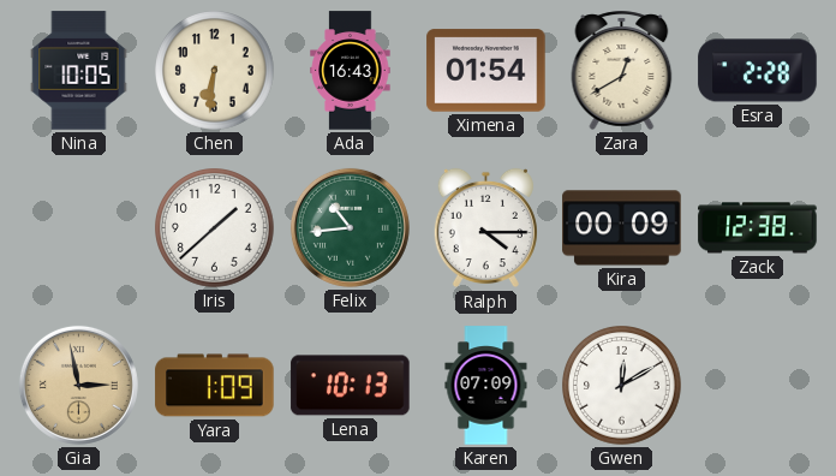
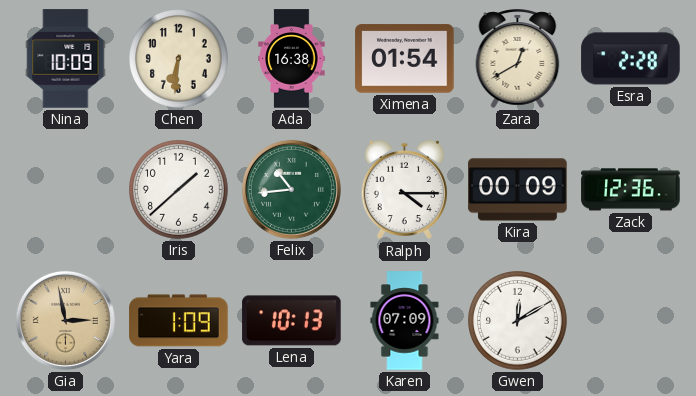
Nina: 10:05 -> 10:09 (66, 59)
Ada: 16:43 -> 16:38 (292, 59)
Zack: 12:38 -> 12:36 (631, 190)
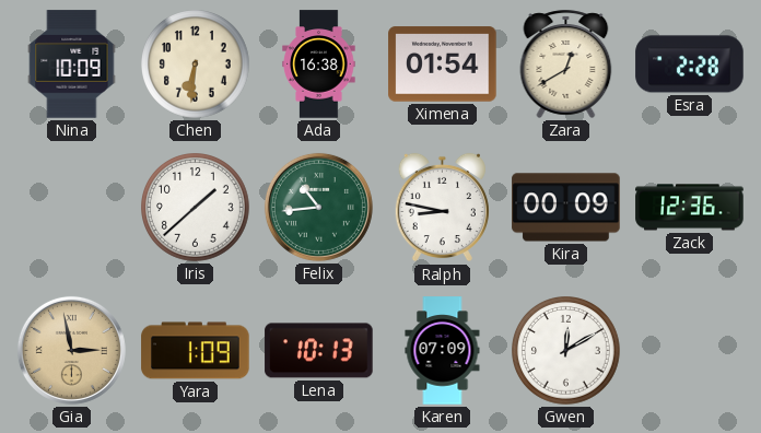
Ralph: 4:15 -> 8:47 (442, 208)
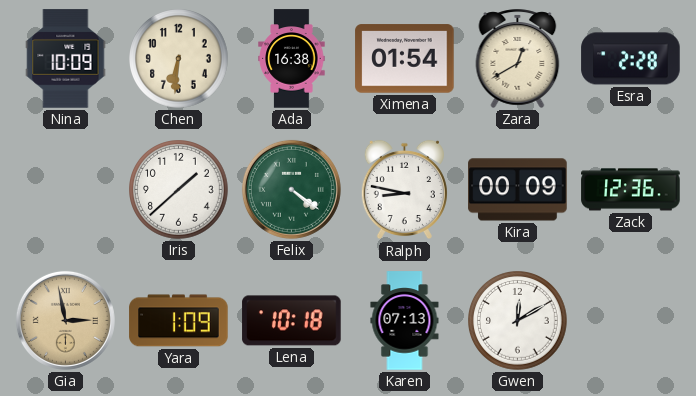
Felix: 10:44 -> 4:21 (291, 189)
Lena: 10:13 -> 10:18 (292, 321)
Karen: 07:09 -> 07:13 (405, 321)
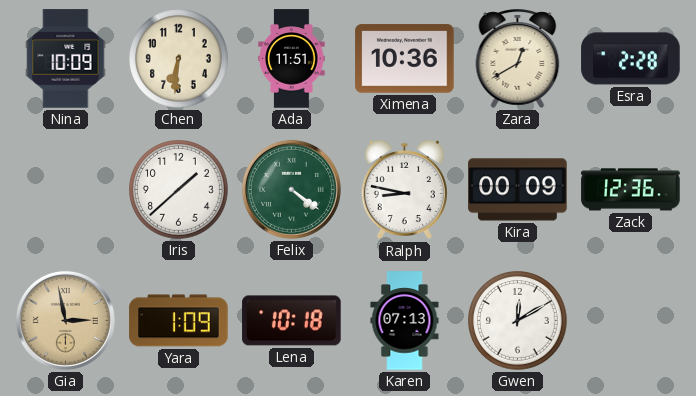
Ada: 16:38 -> 11:51 (292, 59)
Ximena: 01:54 -> 10:36 (405, 59)
